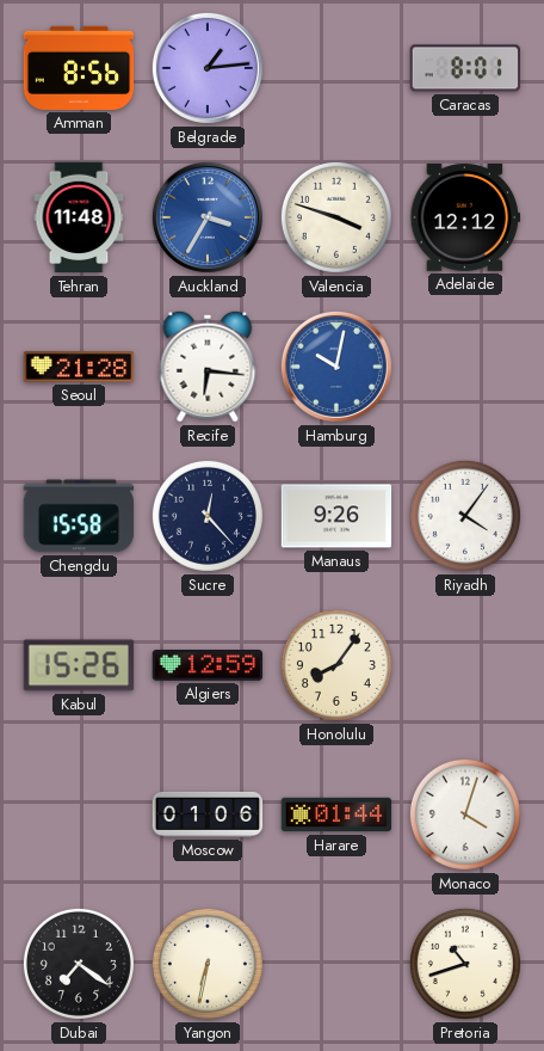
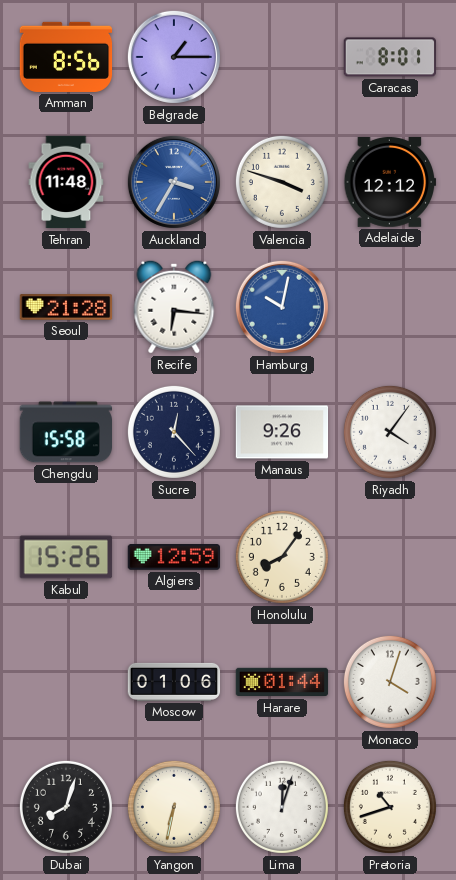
Belgrade: 1:14 -> 1:15 (174, 57)
Dubai: 7:21 -> 8:03 (66, 807)
Lima: none -> 12:03 (282, 807)
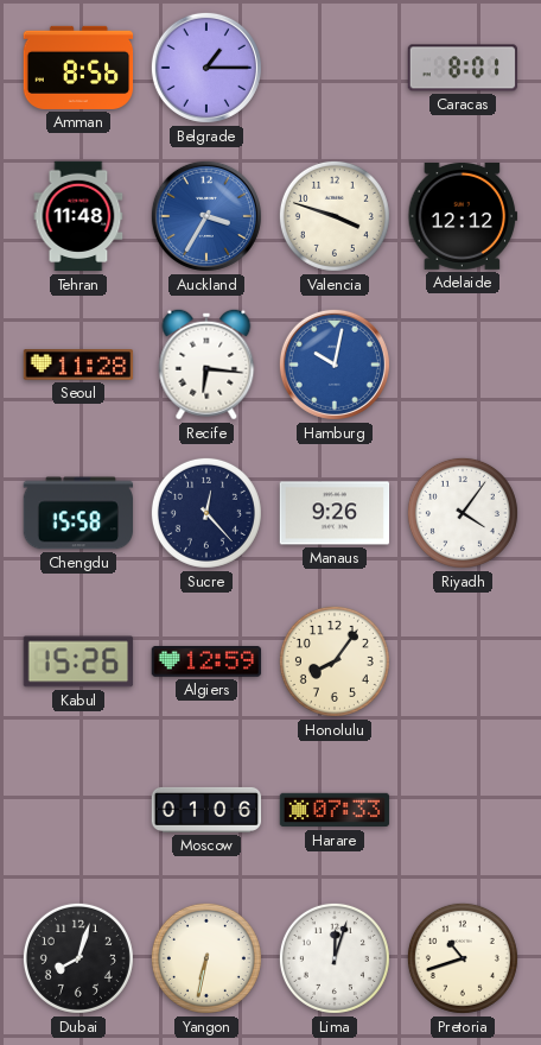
Seoul: 21:28 -> 11:28 (78, 365)
Harare: 01:44 -> 07:33 (335, 810)
Monaco: 4:03 -> none (390, 682)
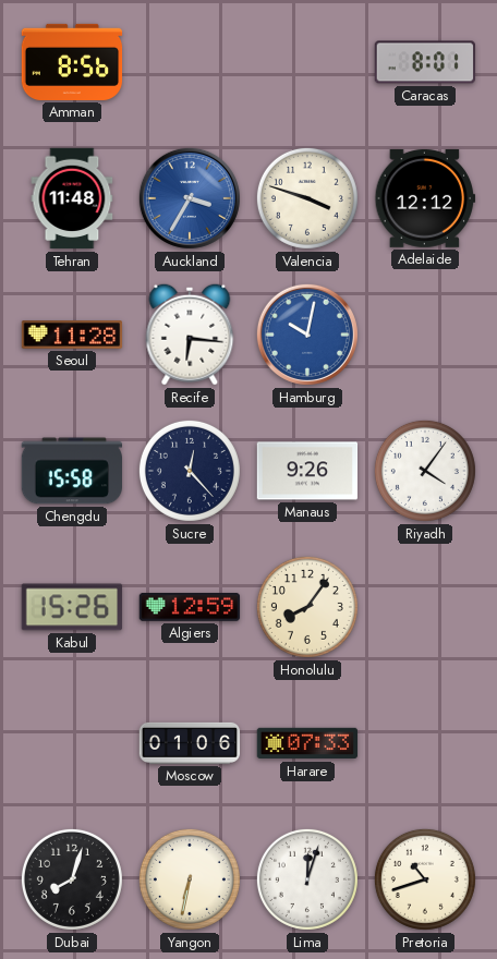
Belgrade: 1:15 -> none (206, 68)
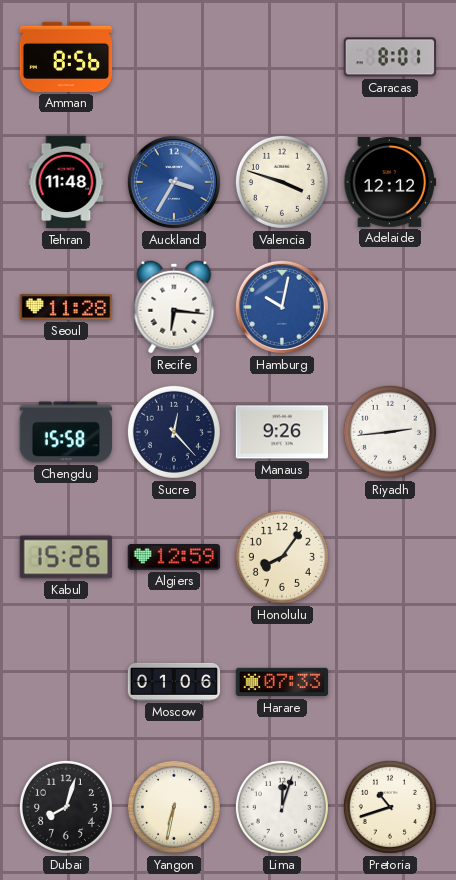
Riyadh: 4:06 -> 2:44 (390, 432)
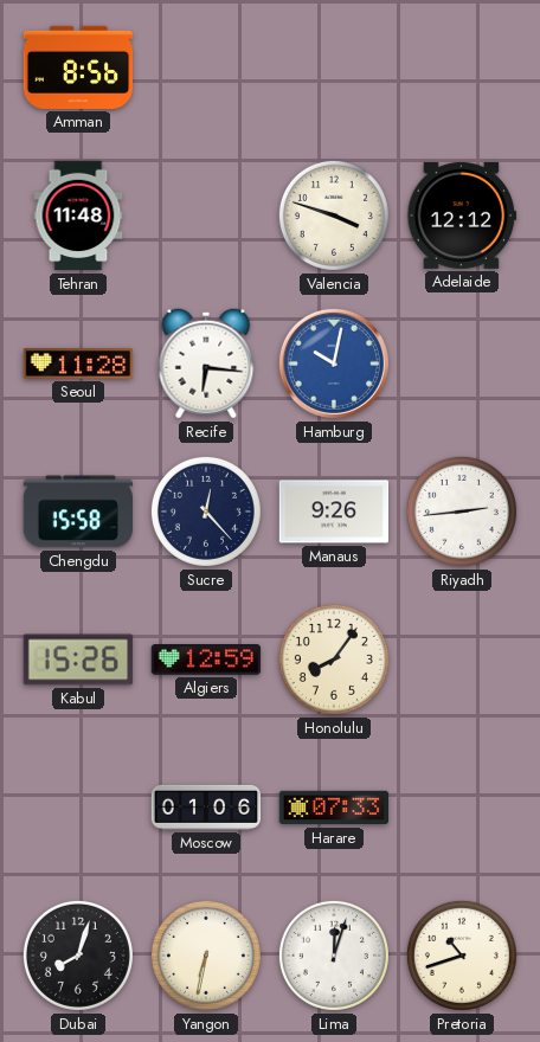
Caracas: 8:01 -> none (389, 57)
Auckland: 3:35 -> none (174, 182)
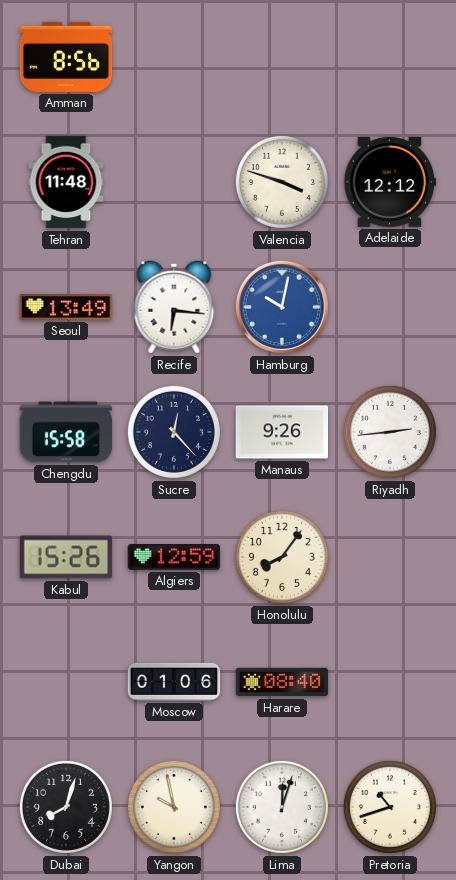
Seoul: 11:28 -> 13:49 (66, 307)
Harare: 07:33 -> 08:40 (282, 682)
Yangon: 6:32 -> 9:58 (174, 807)
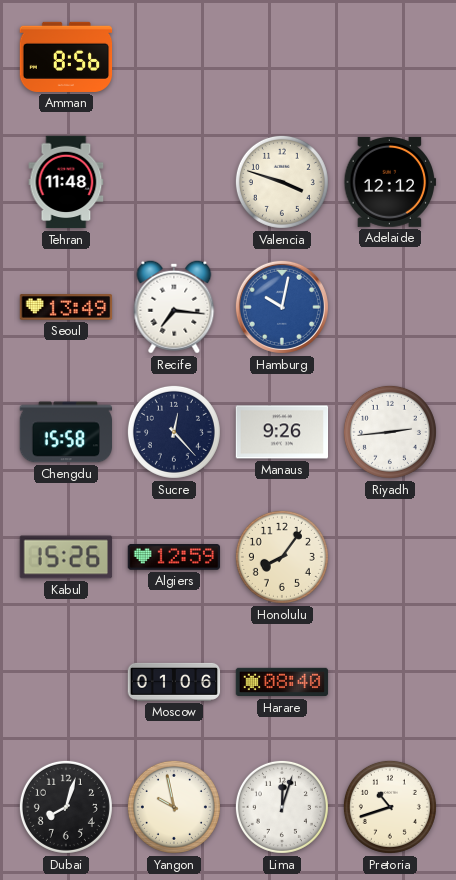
Recife: 6:16 -> 7:16 (174, 307)
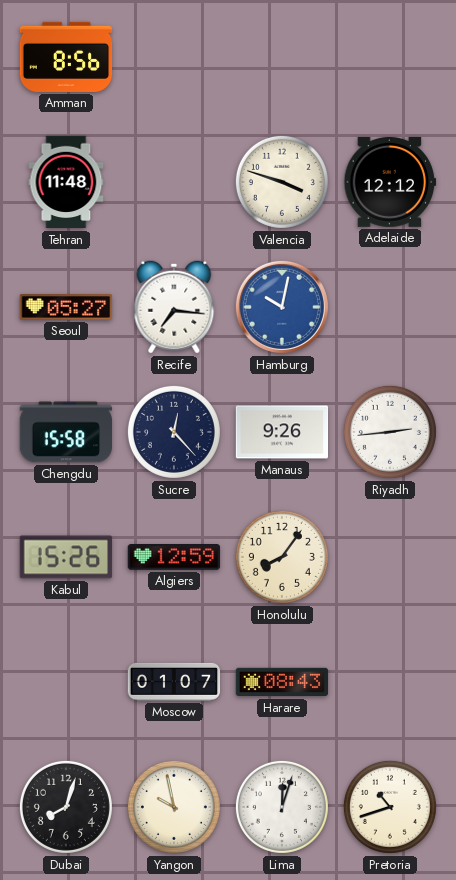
Seoul: 13:49 -> 05:27 (66, 307)
Moscow: 01:06 -> 01:07 (174, 682)
Harare: 08:40 -> 08:43 (282, 682)
